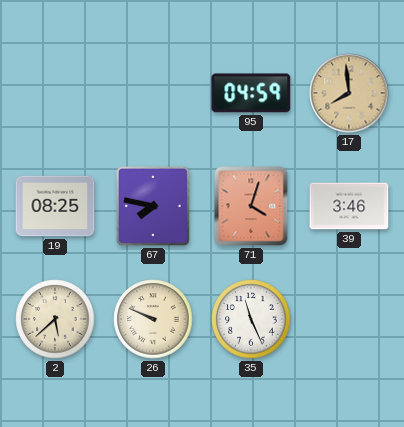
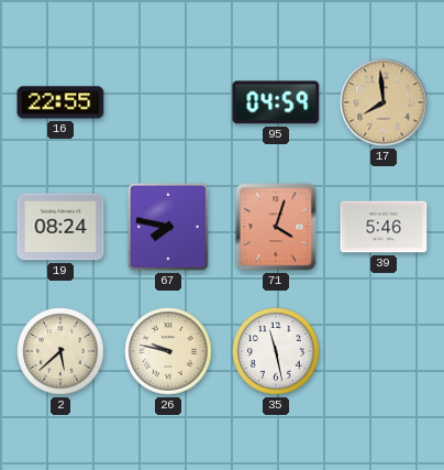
16: none -> 22:55 (60, 102)
19: 08:25 -> 08:24 (60, 227)
39: 3:46 -> 5:46 (384, 227)
26: 9:49 -> 9:47 (168, 351)
35: 11:26 -> 11:28 (276, 351)
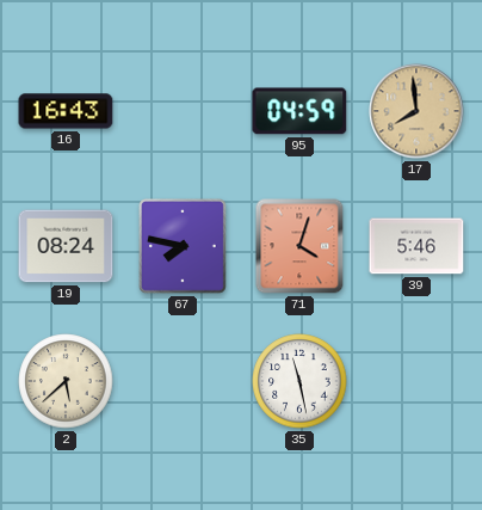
16: 22:55 -> 16:43 (66, 111)
26: 9:47 -> none (168, 351)
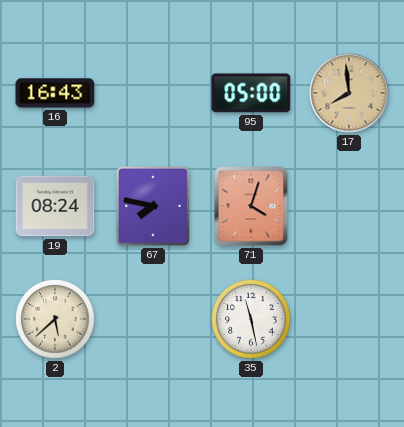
95: 04:59 -> 05:00 (251, 93)
39: 5:46 -> none (416, 246)
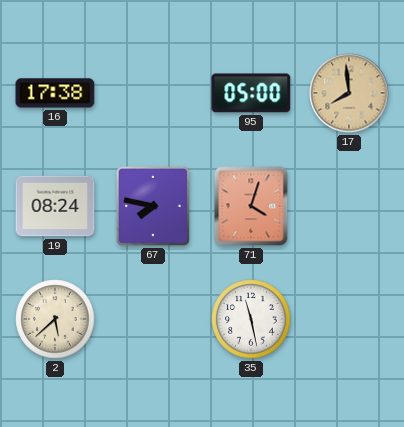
16: 16:43 -> 17:38 (55, 93)
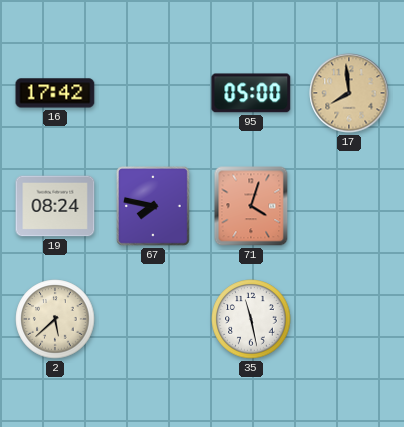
16: 17:38 -> 17:42 (55, 93)
